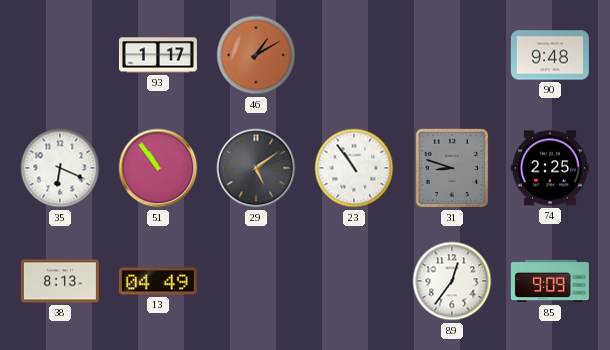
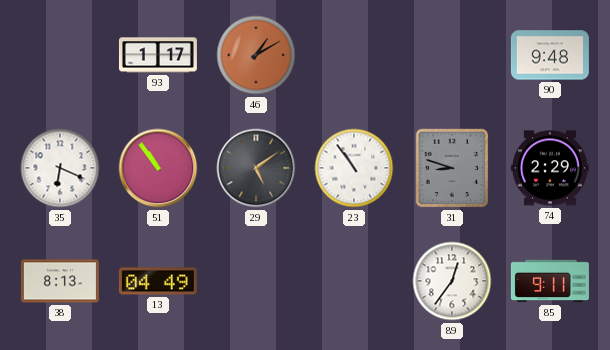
74: 2:25 -> 2:29 (550, 168)
85: 9:09 -> 9:11 (550, 281)
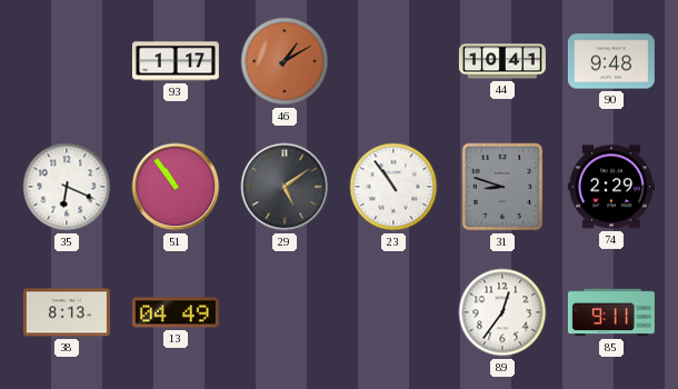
44: none -> 10:41 (502, 61)
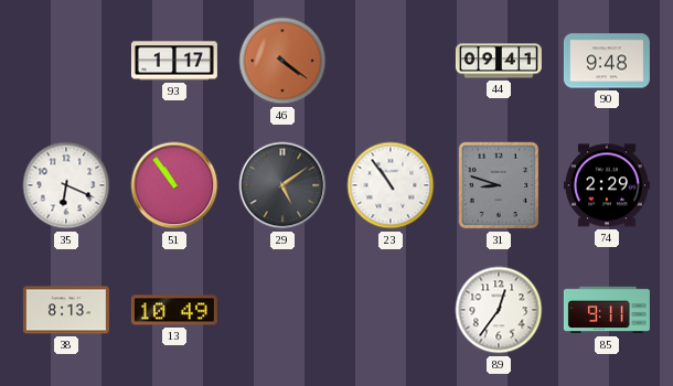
46: 1:10 -> 4:21 (282, 61)
44: 10:41 -> 09:41 (499, 61)
13: 04:49 -> 10:49 (174, 310)
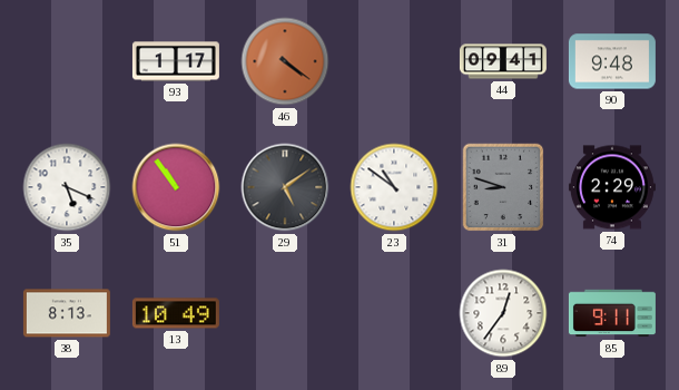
35: 6:19 -> 5:19 (67, 187)
23: 10:54 -> 10:51 (394, 187)
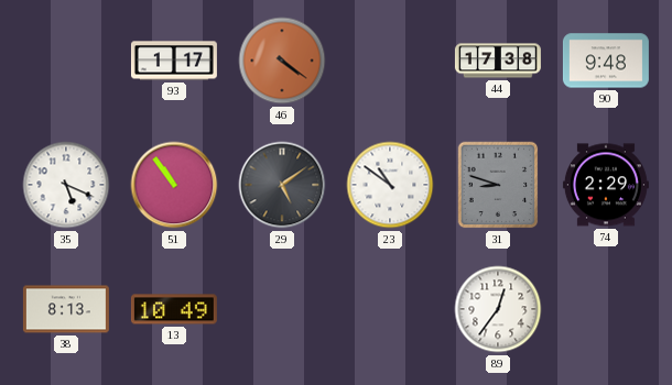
44: 09:41 -> 17:38 (498, 61)
85: 9:11 -> none (612, 313)
